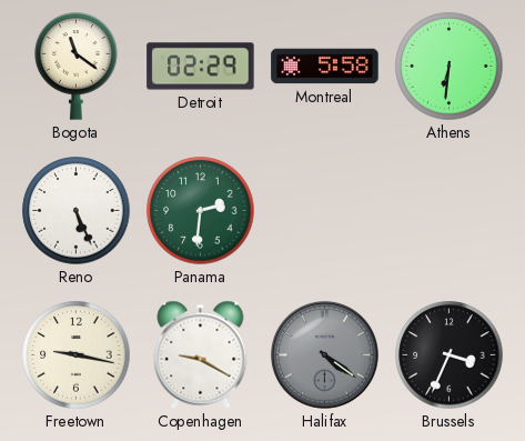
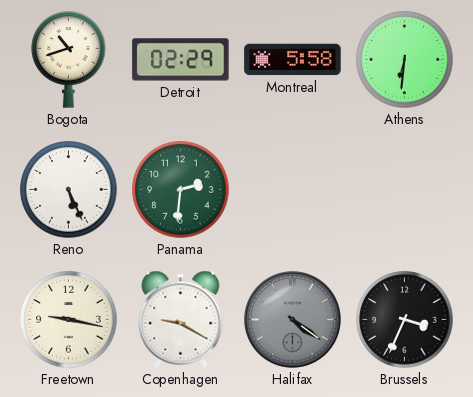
Bogota: 11:21 -> 10:42 (69, 60)
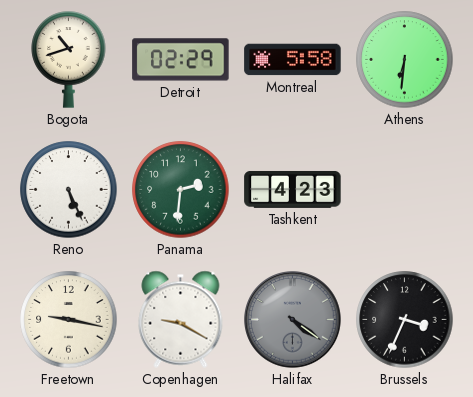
Tashkent: none -> 4:23 (293, 189)
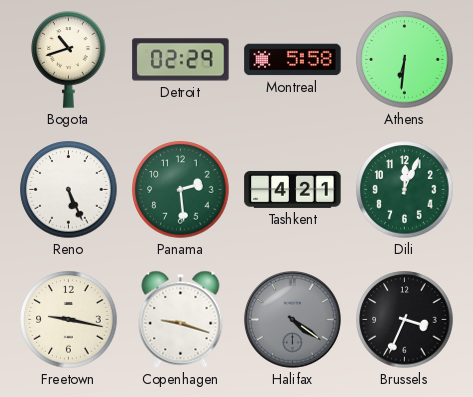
Panama: 2:31 -> 2:29 (181, 190)
Tashkent: 4:23 -> 4:21 (293, 189)
Dili: none -> 12:04 (405, 190)
Copenhagen: 9:20 -> 9:18 (181, 319)
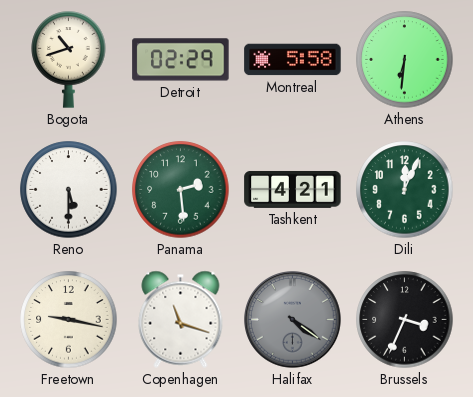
Reno: 5:26 -> 5:30 (69, 190)
Copenhagen: 9:18 -> 11:18 (181, 319)
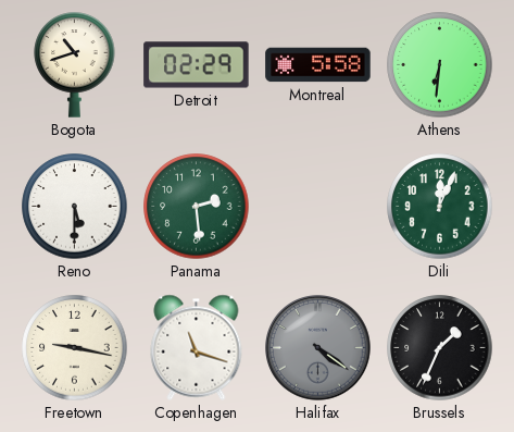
Tashkent: 4:21 -> none (293, 189)
Brussels: 3:34 -> 1:34 (440, 348)
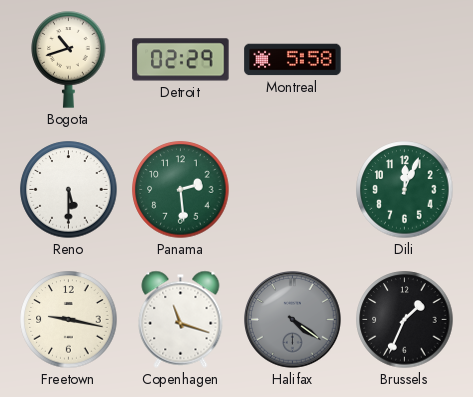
Athens: 6:31 -> none (440, 65)
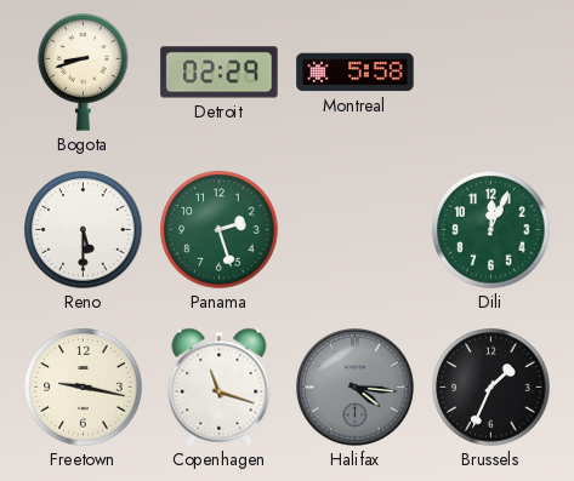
Bogota: 10:42 -> 8:42 (84, 73)
Panama: 2:29 -> 2:27 (220, 230)
Halifax: 4:21 -> 4:16 (356, 388)
